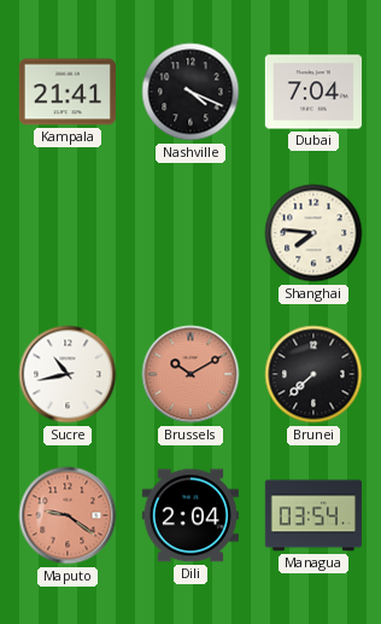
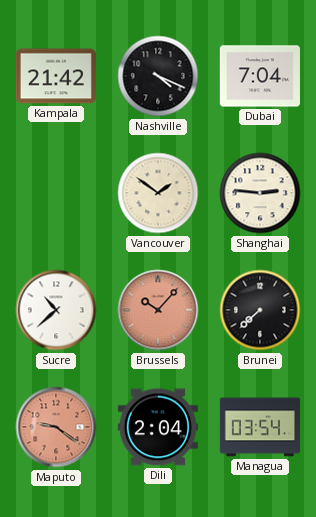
Kampala: 21:41 -> 21:42 (56, 76)
Vancouver: none -> 1:51 (158, 193)
Shanghai: 7:46 -> 2:46 (260, 193)
Sucre: 10:43 -> 10:38 (56, 310)
Brussels: 10:10 -> 10:07 (158, 310)
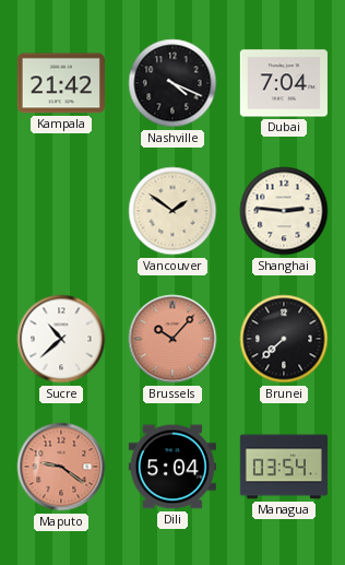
Dili: 2:04 -> 5:04 (172, 467)
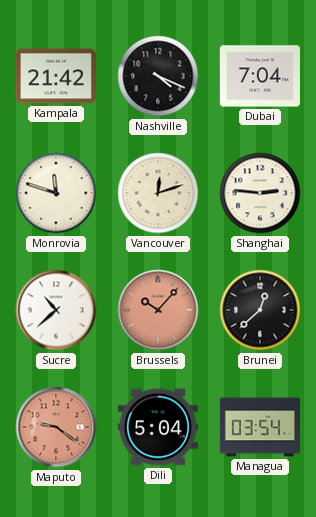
Monrovia: none -> 11:48 (56, 193)
Vancouver: 1:51 -> 12:12 (158, 193)
Brunei: 7:38 -> 12:38 (260, 310)
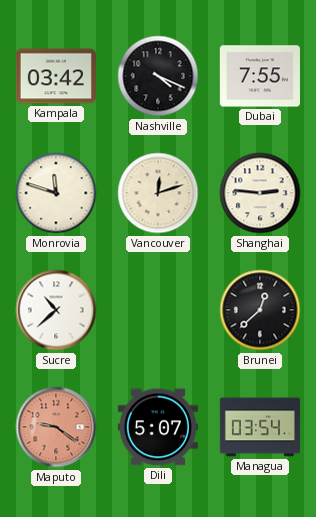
Kampala: 21:42 -> 03:42 (56, 76)
Dubai: 7:04 -> 7:55 (260, 76)
Brussels: 10:07 -> none (158, 310)
Dili: 5:04 -> 5:07 (158, 427)
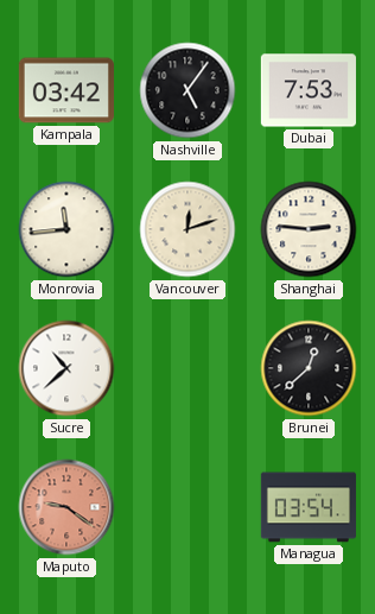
Nashville: 4:19 -> 5:06 (188, 90)
Dubai: 7:55 -> 7:53 (309, 90)
Monrovia: 11:48 -> 11:44 (66, 229)
Dili: 5:07 -> none (158, 427)
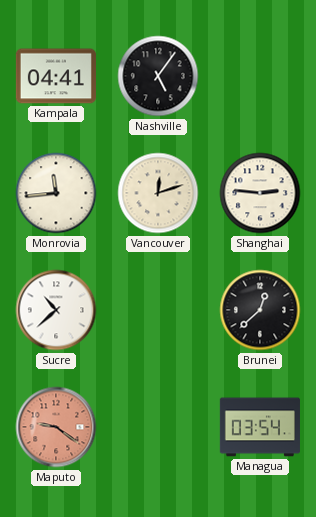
Kampala: 03:42 -> 04:41 (56, 76)
Dubai: 7:53 -> none (309, 90)
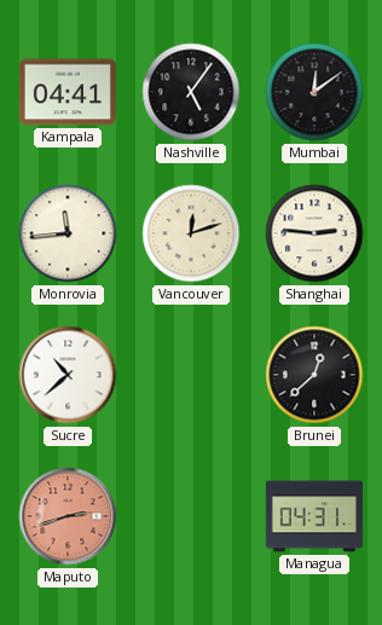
Mumbai: none -> 12:09 (314, 92)
Maputo: 9:21 -> 2:42 (68, 516)
Managua: 03:54 -> 04:31 (314, 516)
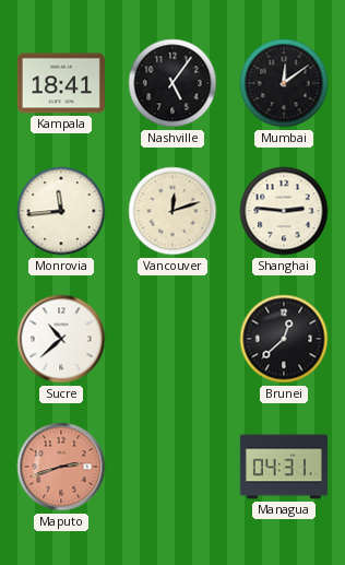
Kampala: 04:41 -> 18:41 (61, 83)
